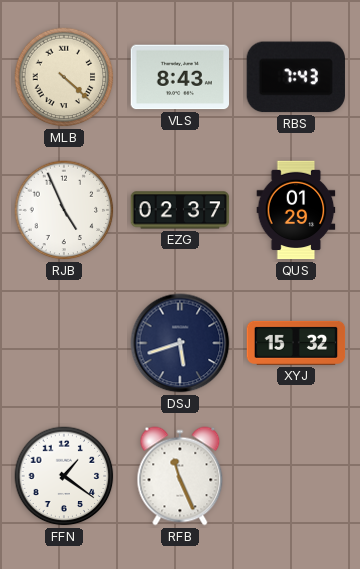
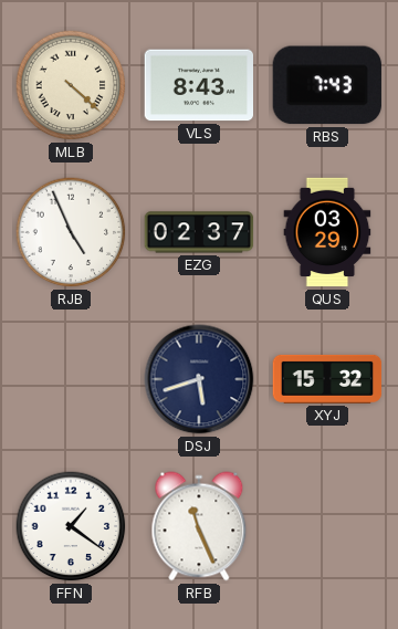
QUS: 01:29 -> 03:29 (327, 232)
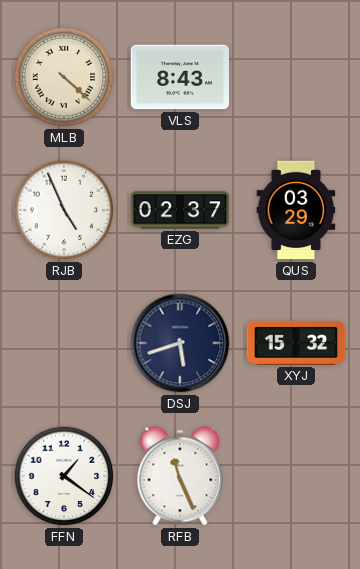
RBS: 7:43 -> none (327, 85)
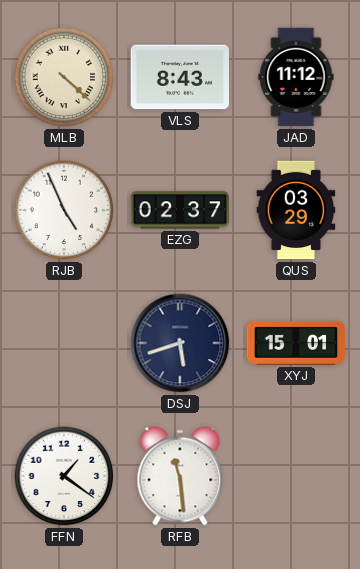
JAD: none -> 11:12 (296, 77)
XYJ: 15:32 -> 15:01 (296, 343)
RFB: 11:26 -> 11:29 (180, 476)
